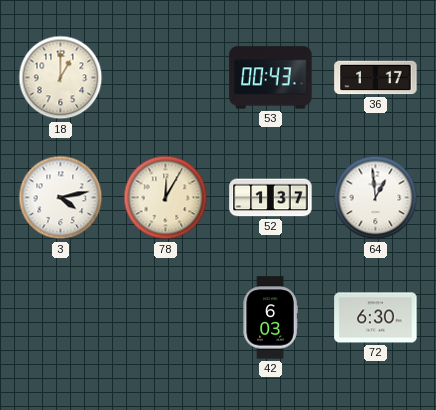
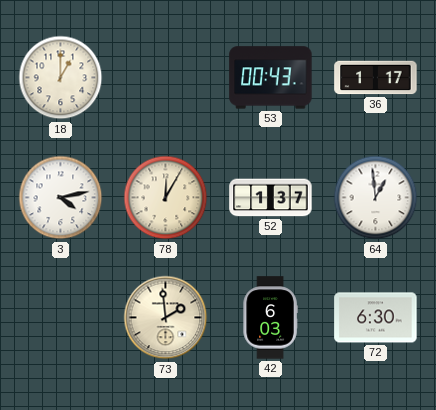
73: none -> 1:59 (166, 318)
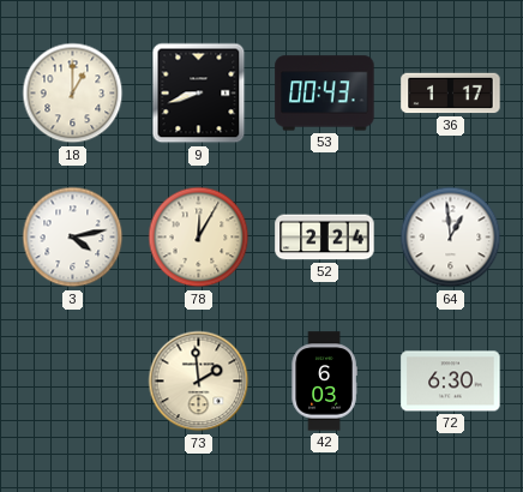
9: none -> 8:42 (199, 94)
52: 1:37 -> 2:24 (325, 238)
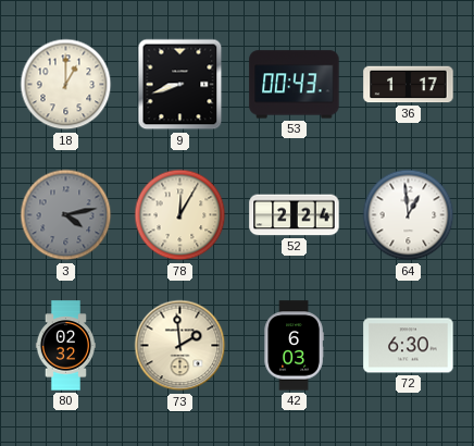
3 dial: white -> grey (66, 215)
80: none -> 02:32 (65, 346)
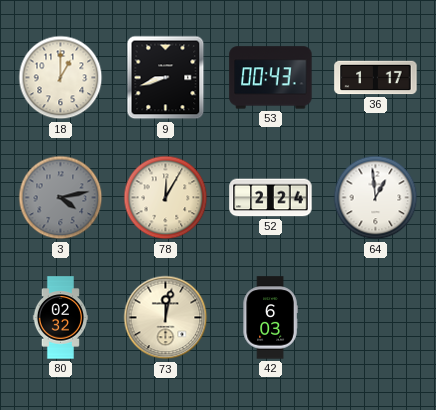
73: 1:59 -> 12:02 (166, 318)
72: 6:30 -> none (409, 346)
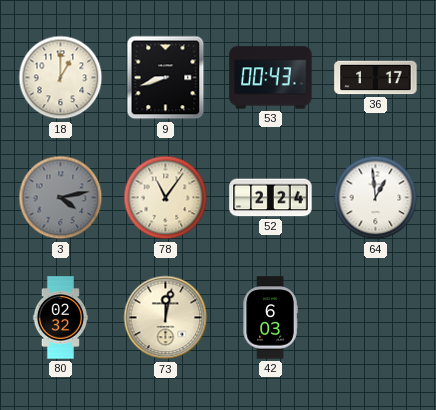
78: 12:05 -> 11:06 (166, 198)
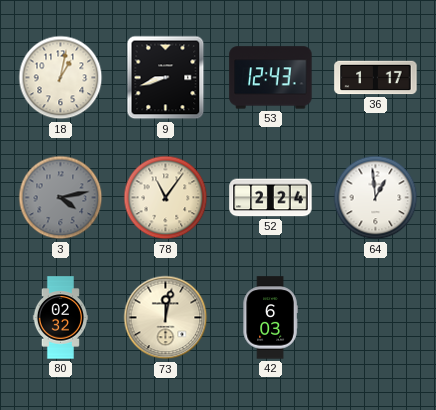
18: 1:00 -> 1:02 (61, 78)
53: 00:43 -> 12:43 (271, 78)
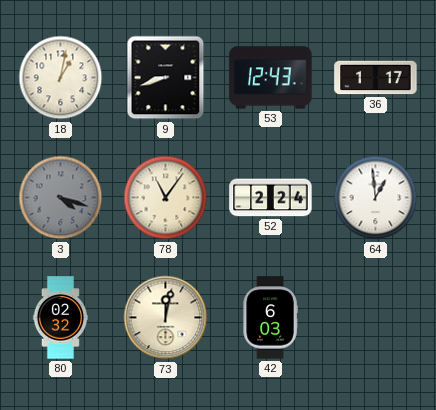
3: 4:13 -> 4:18 (61, 198)
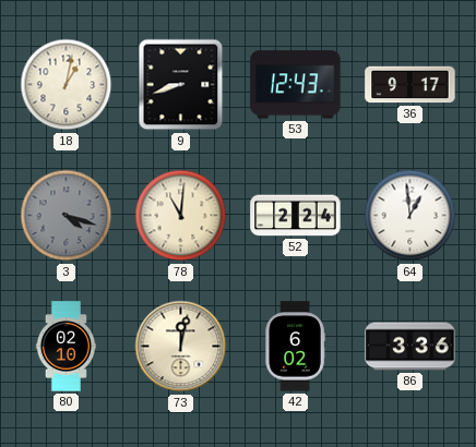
36: 1:17 -> 9:17 (410, 85)
78: 11:06 -> 11:01 (181, 216)
80: 02:32 -> 02:10 (66, 347)
42: 6:03 -> 6:02 (295, 347)
86: none -> 3:36 (410, 347)
